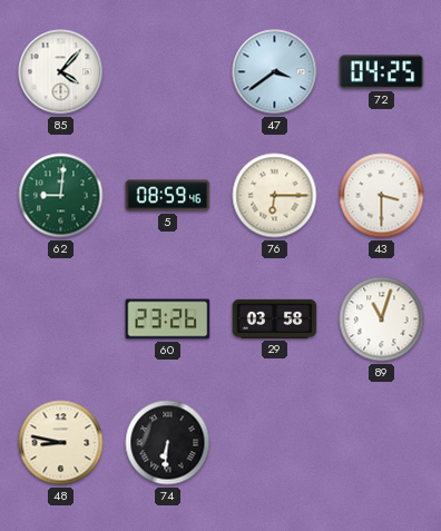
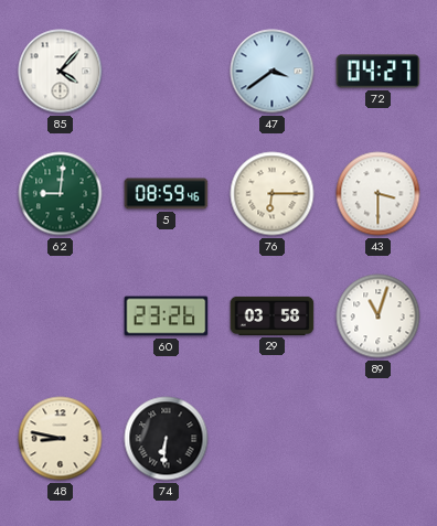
72: 04:25 -> 04:27 (379, 72)
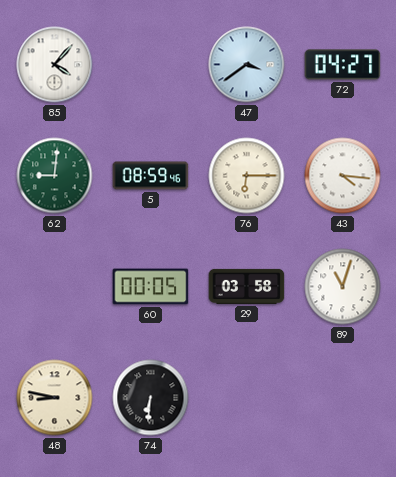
43: 3:30 -> 4:16 (343, 176)
60: 23:26 -> 00:05 (151, 287)
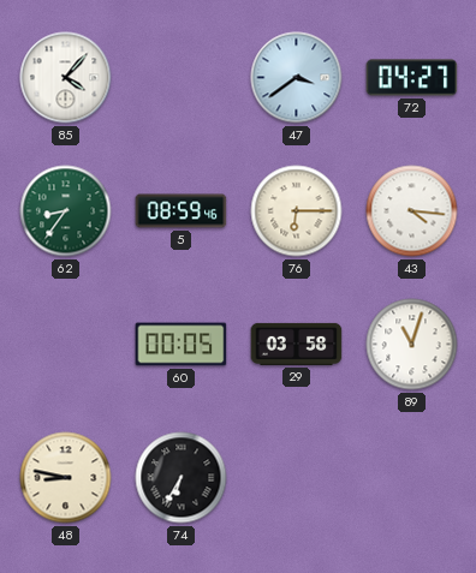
62: 9:01 -> 8:36 (66, 211)
74: 6:31 -> 6:35 (182, 478)
